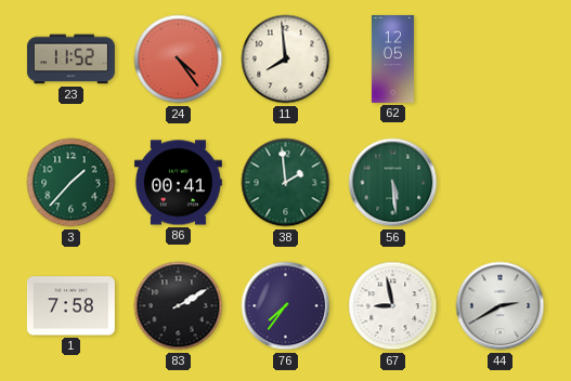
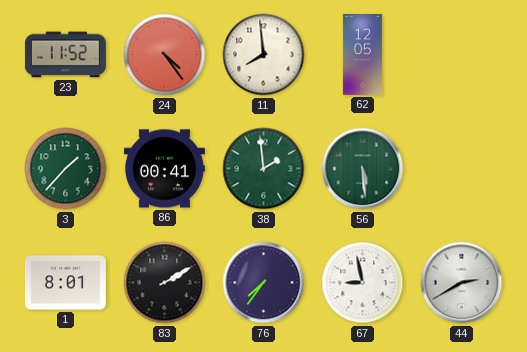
1: 7:58 -> 8:01 (65, 283)
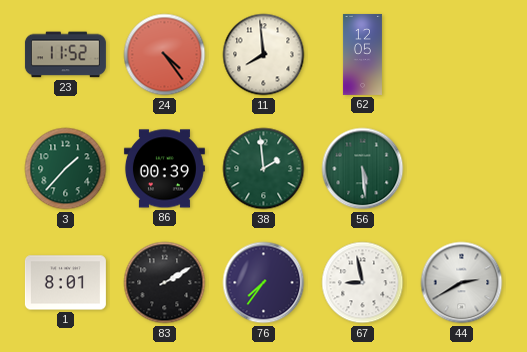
86: 00:41 -> 00:39 (164, 169)
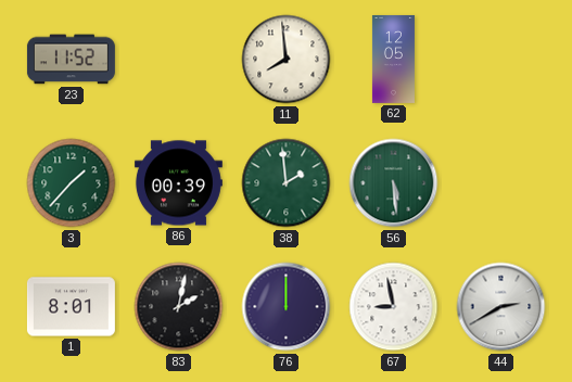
24: 4:24 -> none (165, 55)
83: 2:10 -> 2:02 (179, 307)
76: 7:36 -> 12:00 (287, 307)
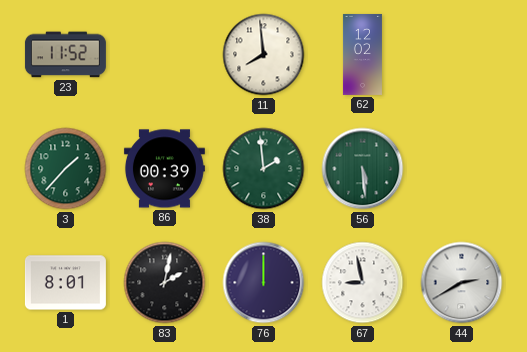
62: 12:05 -> 12:02 (362, 54)
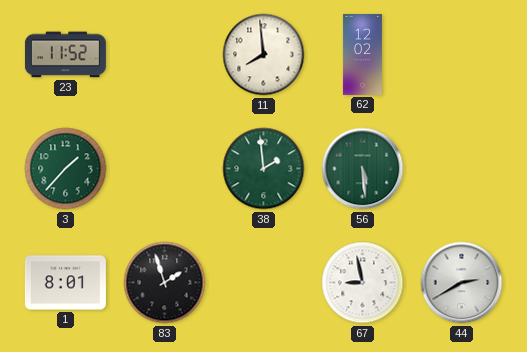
86: 00:39 -> none (164, 169)
83: 2:02 -> 1:57 (165, 283)
76: 12:00 -> none (264, 283)
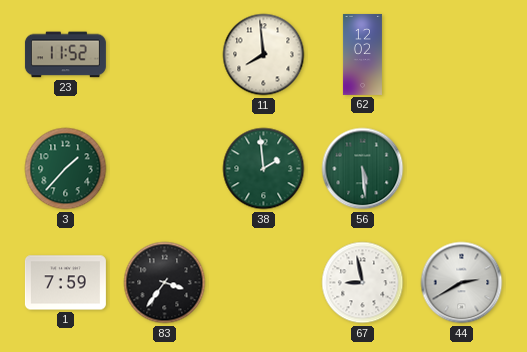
1: 8:01 -> 7:59 (65, 283)
83: 1:57 -> 3:36 (165, 283)
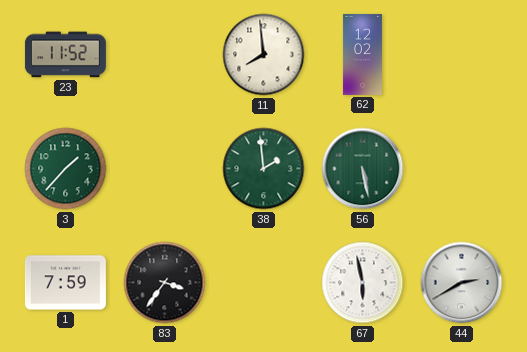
56: 5:29 -> 5:28 (363, 169)
67: 8:58 -> 5:58 (363, 283)
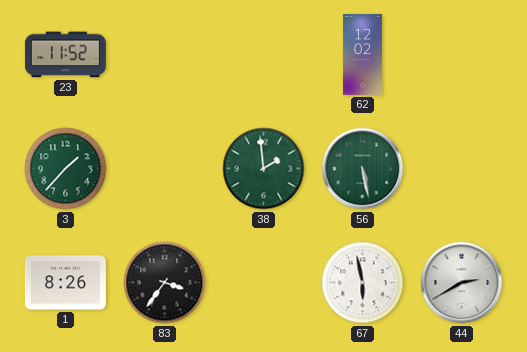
11: 7:59 -> none (264, 55)
1: 7:59 -> 8:26 (65, 283)
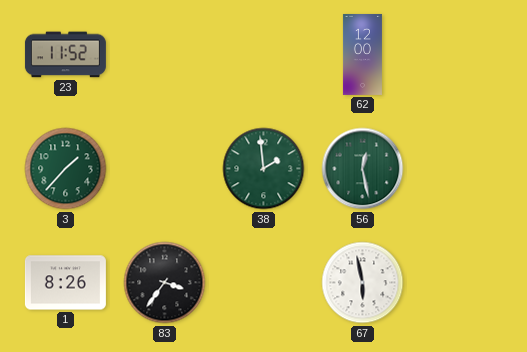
62: 12:02 -> 12:00 (362, 54)
56: 5:28 -> 12:28 (363, 169)
44: 2:40 -> none (462, 283)
